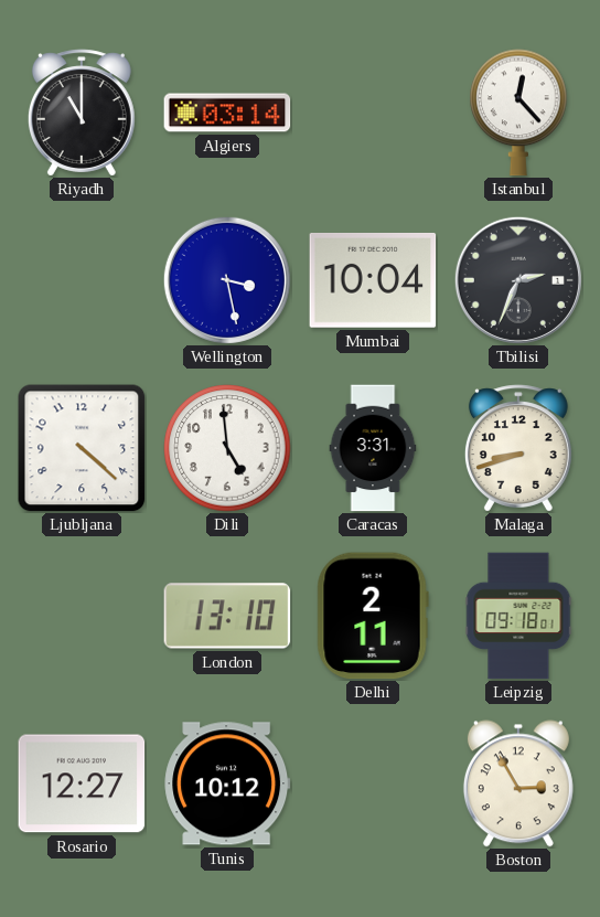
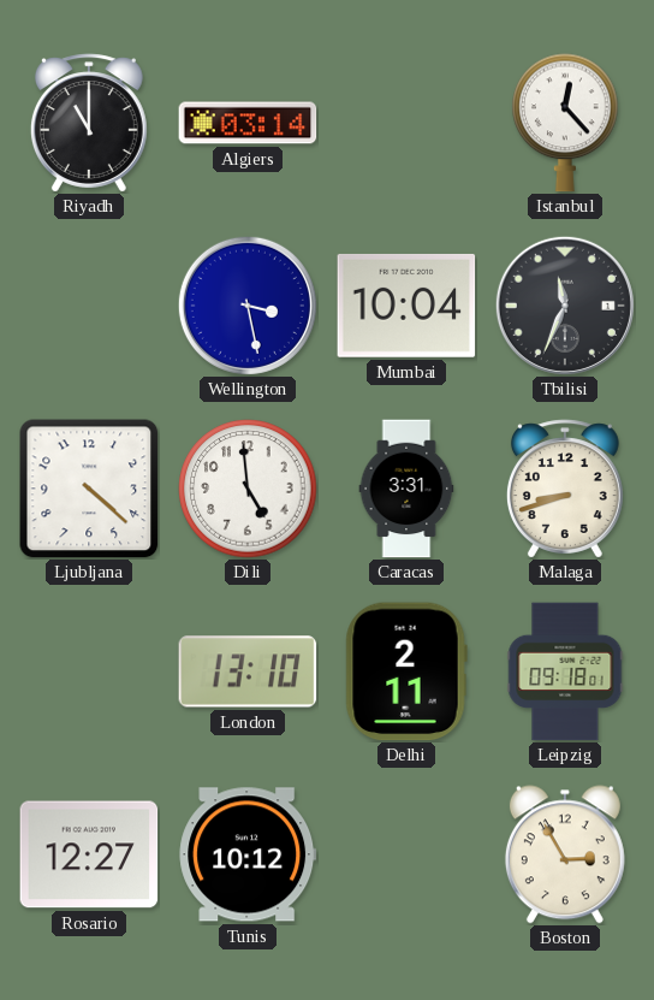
Tbilisi: 2:34 -> 11:34 (565, 306)
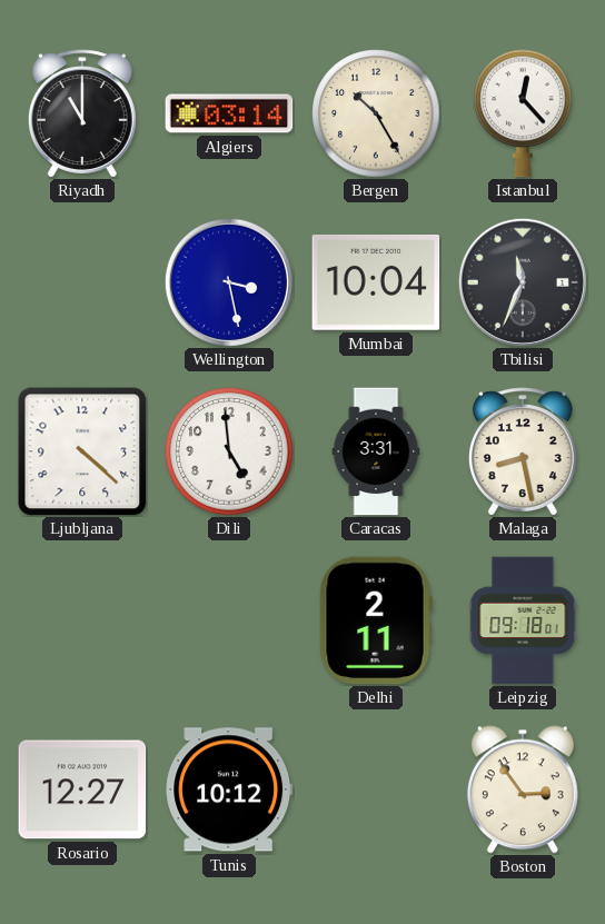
Bergen: none -> 10:25 (376, 113)
Malaga: 8:42 -> 8:28 (523, 451)
London: 13:10 -> none (248, 671)
Boston: 2:55 -> 2:54 (523, 789)
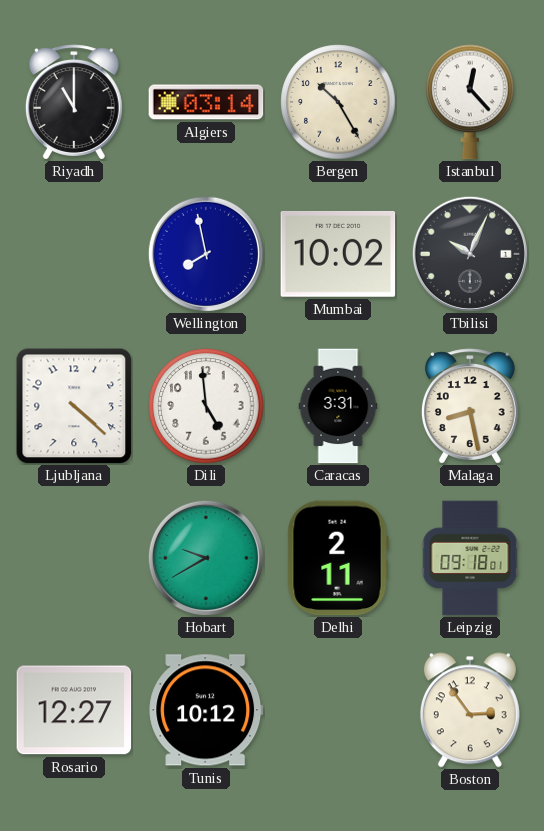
Wellington: 3:28 -> 7:58 (206, 254)
Mumbai: 10:04 -> 10:02 (338, 254)
Tbilisi: 11:34 -> 10:04 (470, 254)
Hobart: none -> 9:40 (206, 558)
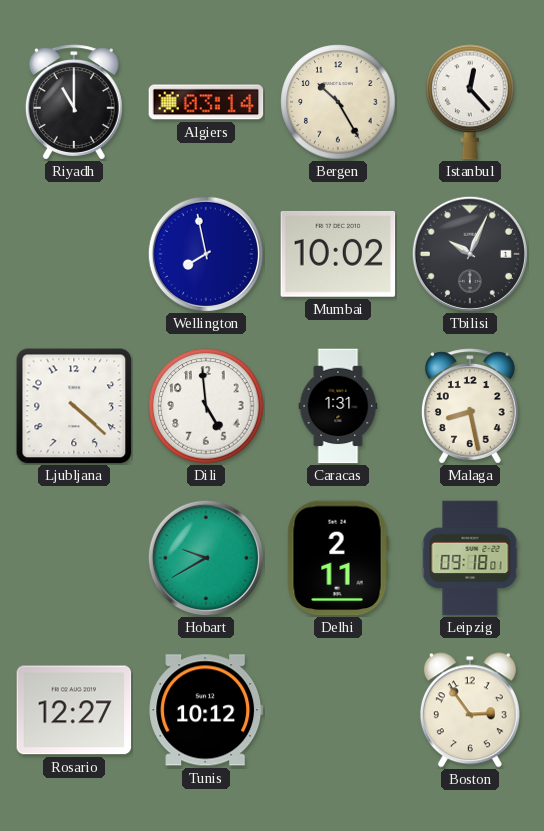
Caracas: 3:31 -> 1:31 (338, 406)
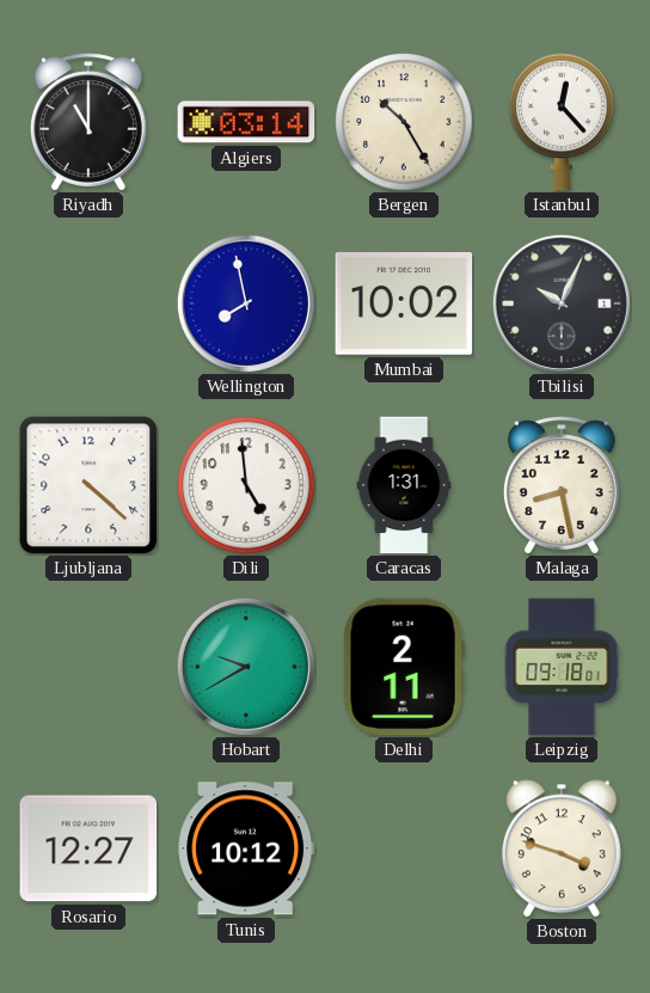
Boston: 2:54 -> 3:48 (562, 848)
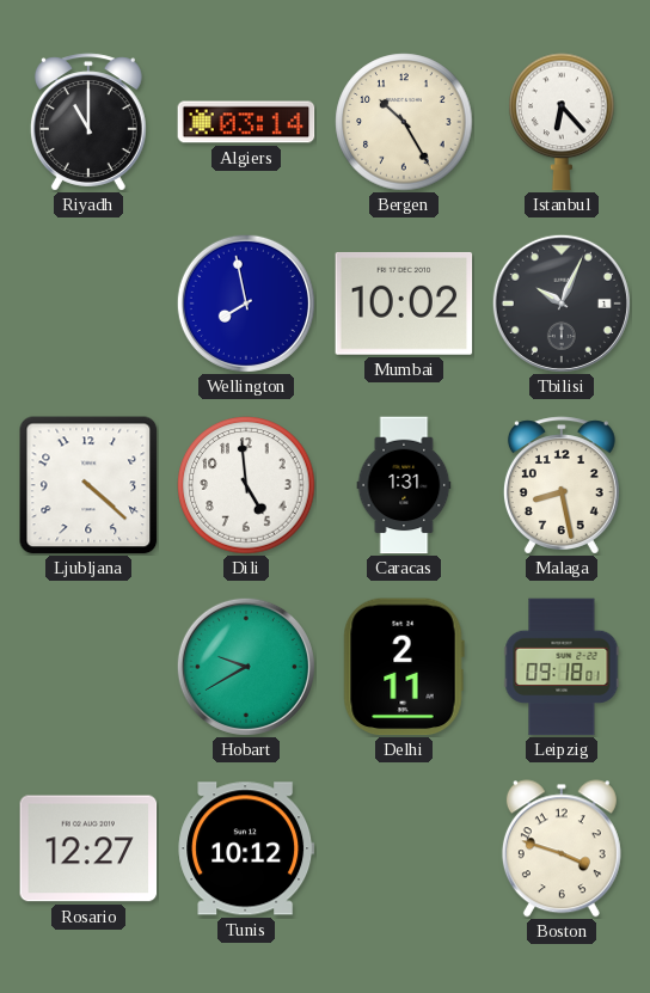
Istanbul: 12:23 -> 6:23 (562, 122)
